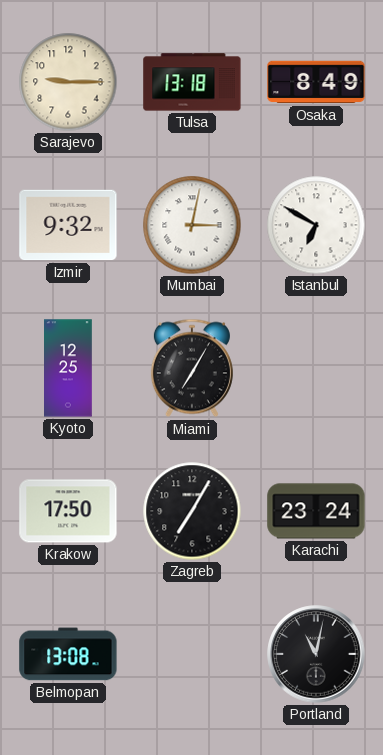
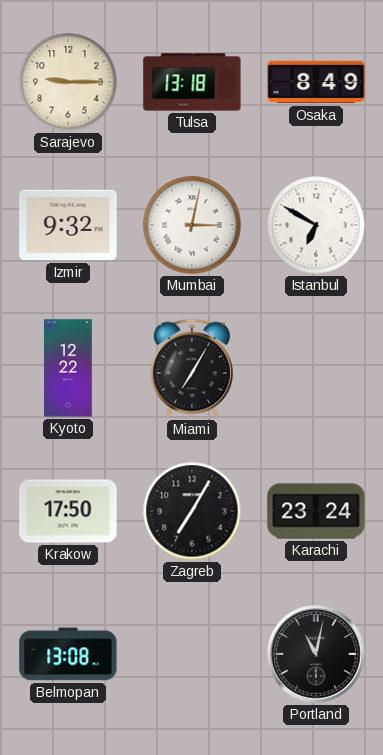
Kyoto: 12:25 -> 12:22 (68, 368)
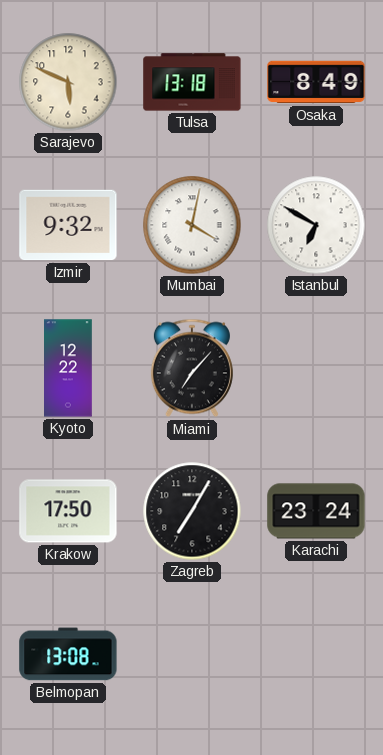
Sarajevo: 9:15 -> 5:49 (68, 82)
Mumbai: 3:02 -> 4:02 (192, 225)
Miami: 7:05 -> 7:07 (192, 368)
Portland: 11:02 -> none (316, 654)
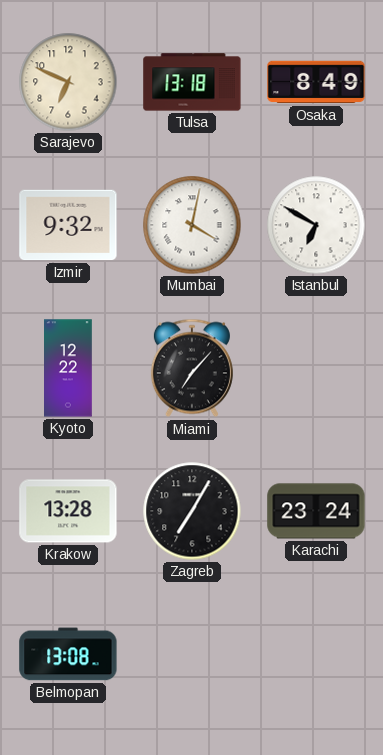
Sarajevo: 5:49 -> 6:49 (68, 82)
Krakow: 17:50 -> 13:28 (68, 511)
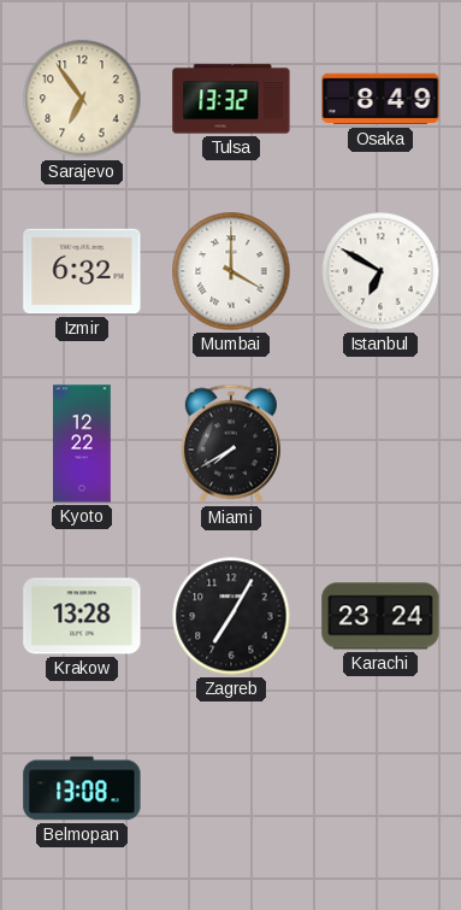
Sarajevo: 6:49 -> 6:54 (82, 99)
Tulsa: 13:18 -> 13:32 (231, 99)
Izmir: 9:32 -> 6:32 (82, 271)
Mumbai: 4:02 -> 4:00 (231, 271)
Miami: 7:07 -> 7:40 (231, 444)
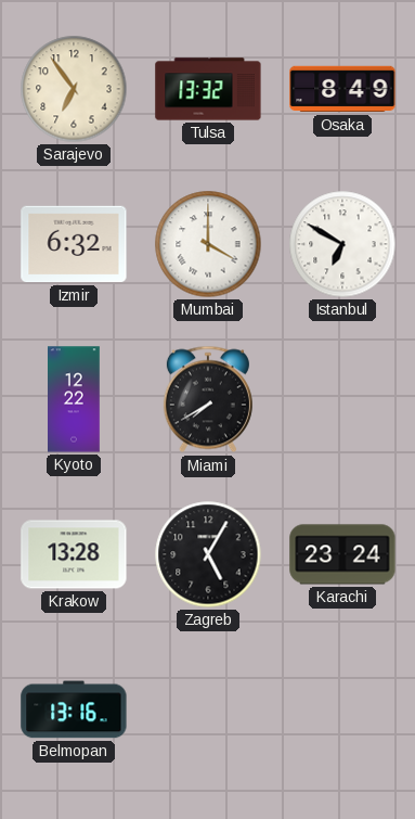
Zagreb: 7:05 -> 5:05 (208, 554)
Belmopan: 13:08 -> 13:16 (74, 709)
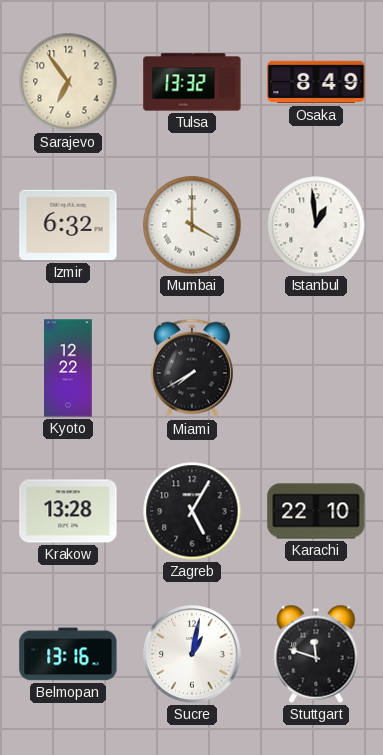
Istanbul: 6:50 -> 12:59 (316, 225)
Karachi: 23:24 -> 22:10 (316, 511)
Sucre: none -> 1:02 (192, 654)
Stuttgart: none -> 11:48 (316, 654)
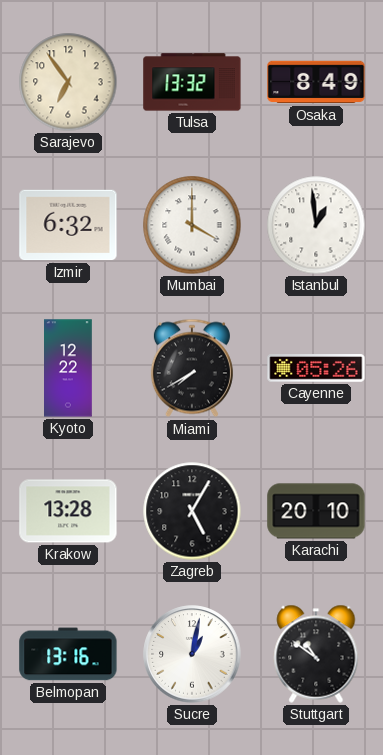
Cayenne: none -> 05:26 (316, 368)
Karachi: 22:10 -> 20:10 (316, 511)
Stuttgart: 11:48 -> 10:51 (316, 654)
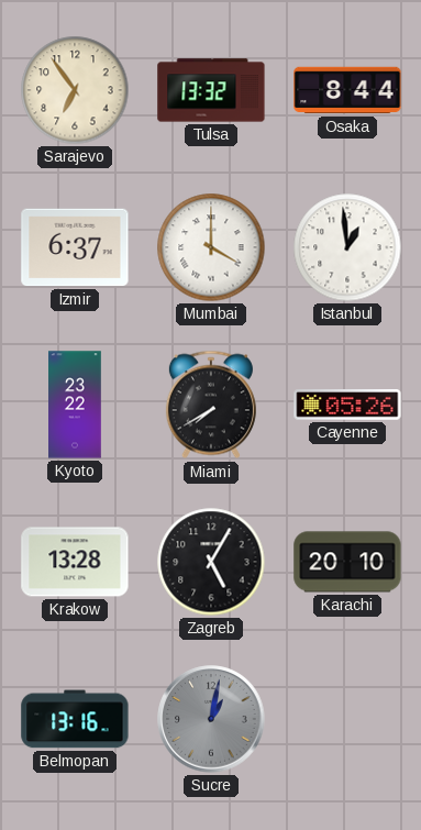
Osaka: 8:49 -> 8:44 (347, 90)
Izmir: 6:32 -> 6:37 (75, 247)
Kyoto: 12:22 -> 23:22 (75, 405)
Sucre dial: white -> grey (211, 719)
Stuttgart: 10:51 -> none (316, 654)
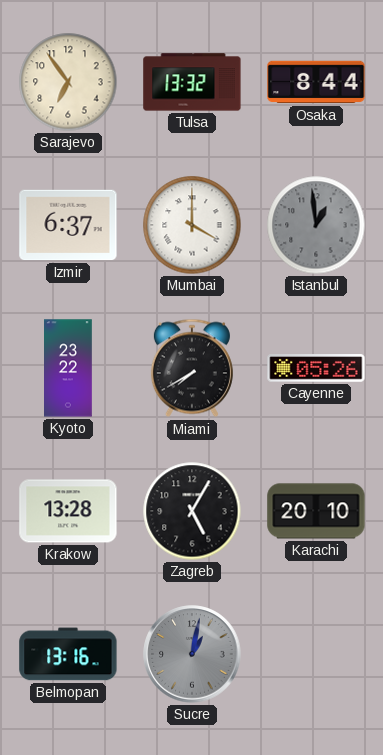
Istanbul dial: white -> grey (316, 225)
